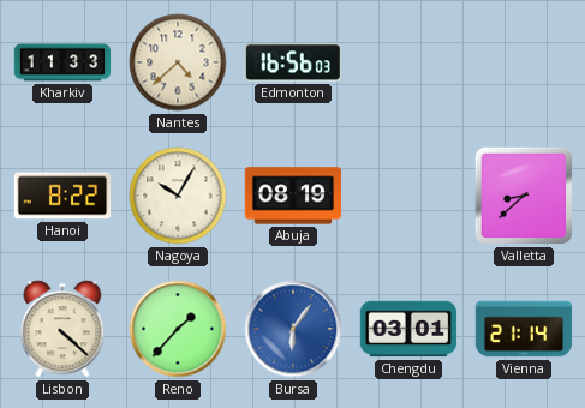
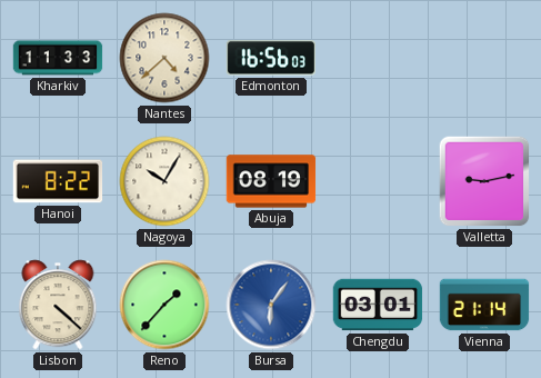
Valletta: 8:38 -> 9:13 (484, 181)
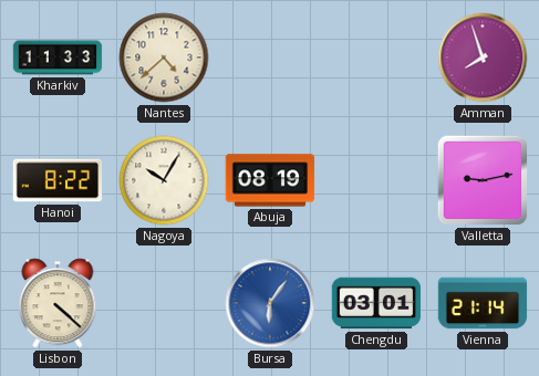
Edmonton: 16:56 -> none (271, 58)
Amman: none -> 7:57 (483, 58)
Reno: 1:37 -> none (164, 305)
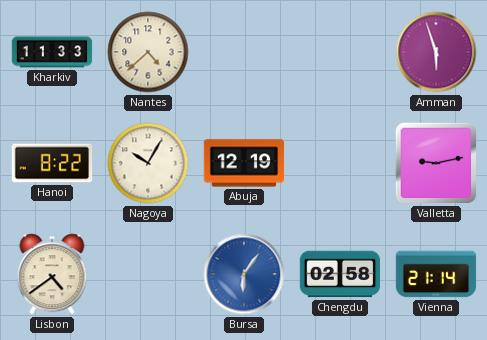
Amman: 7:57 -> 5:57 (436, 52)
Abuja: 08:19 -> 12:19 (244, 163)
Lisbon: 4:22 -> 4:39 (52, 274)
Chengdu: 03:01 -> 02:58 (340, 274)
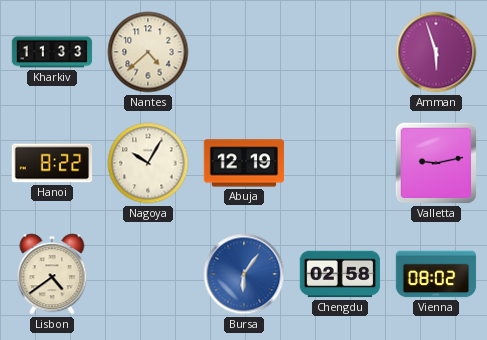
Vienna: 21:14 -> 08:02 (436, 274)
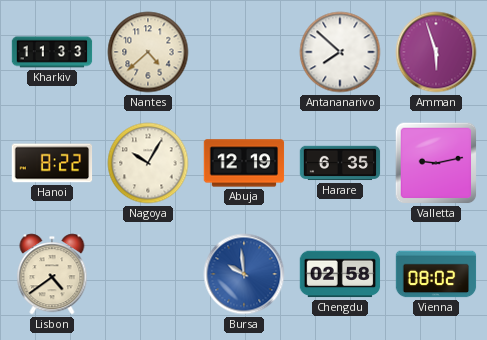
Antananarivo: none -> 7:52 (340, 52)
Harare: none -> 6:35 (340, 163)
Bursa: 6:06 -> 9:59 (244, 274)
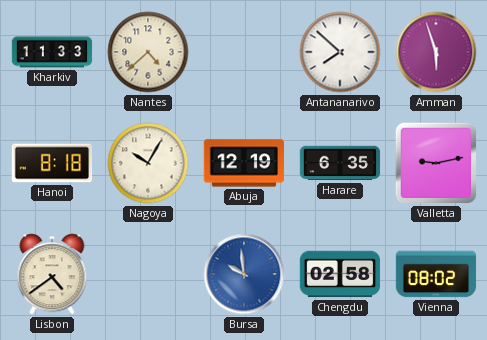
Hanoi: 8:22 -> 8:18 (52, 163)
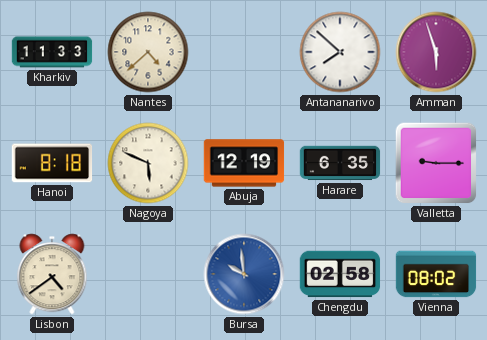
Nagoya: 10:05 -> 5:49 (148, 163)
Valletta: 9:13 -> 9:15 (436, 163)
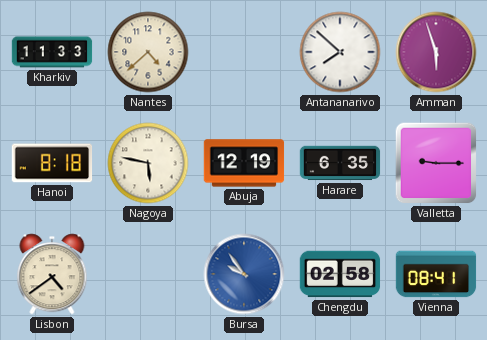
Nagoya: 5:49 -> 5:47 (148, 163)
Bursa: 9:59 -> 9:54 (244, 274)
Vienna: 08:02 -> 08:41 (436, 274)
